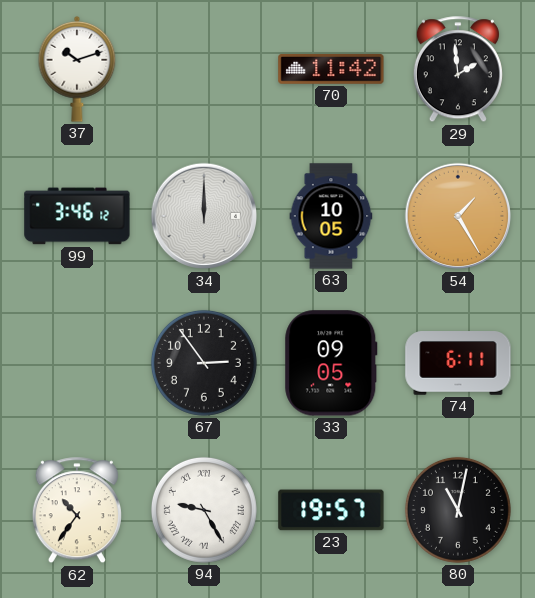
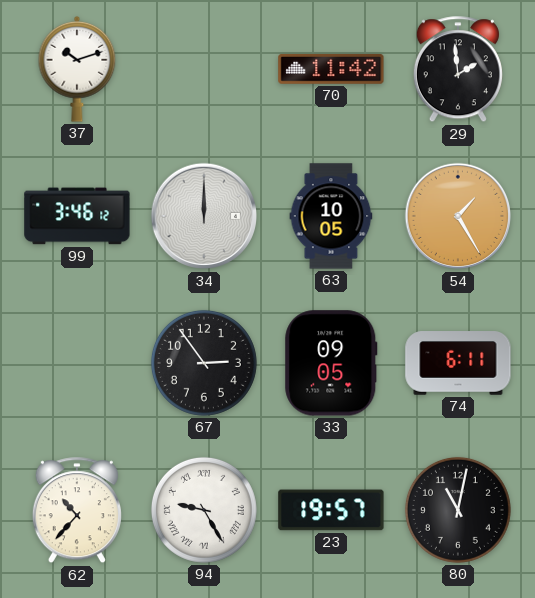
62: 10:36 -> 10:37 (77, 511)
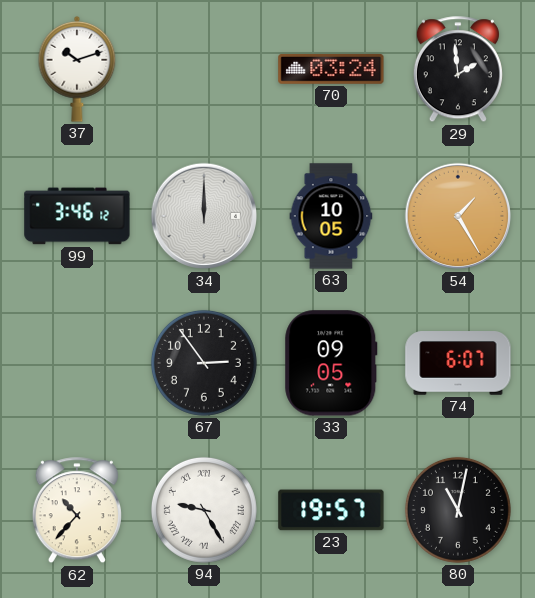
70: 11:42 -> 03:24 (331, 69)
74: 6:11 -> 6:07 (458, 363)
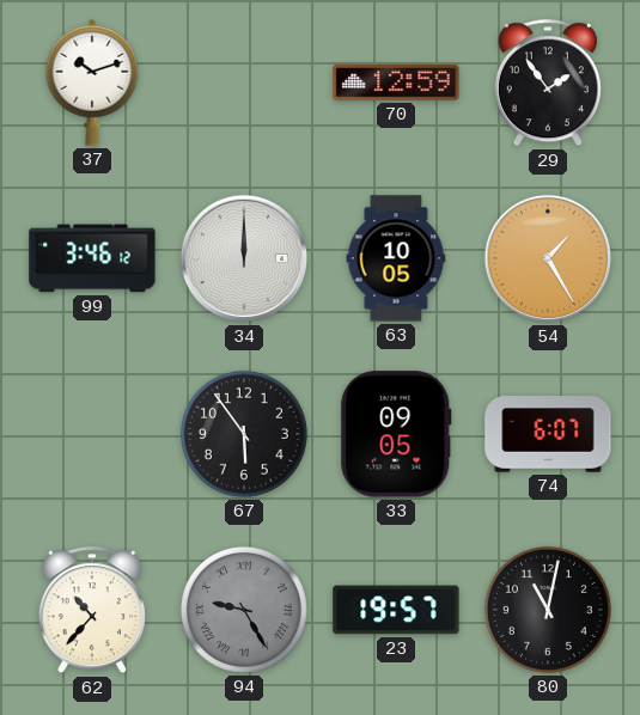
70: 03:24 -> 12:59 (396, 82)
29: 1:59 -> 1:54 (548, 84)
67: 2:54 -> 5:54 (244, 434)
94 dial: white -> grey (244, 610)
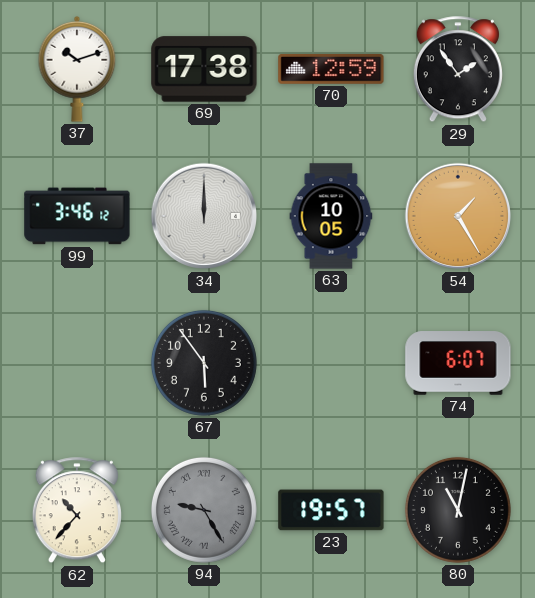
69: none -> 17:38 (204, 69)
33: 09:05 -> none (396, 434)
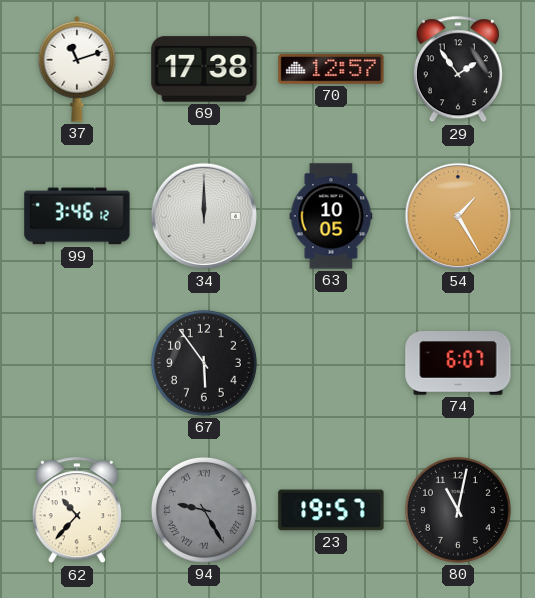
37: 10:12 -> 11:12 (77, 69)
70: 12:59 -> 12:57 (331, 69)
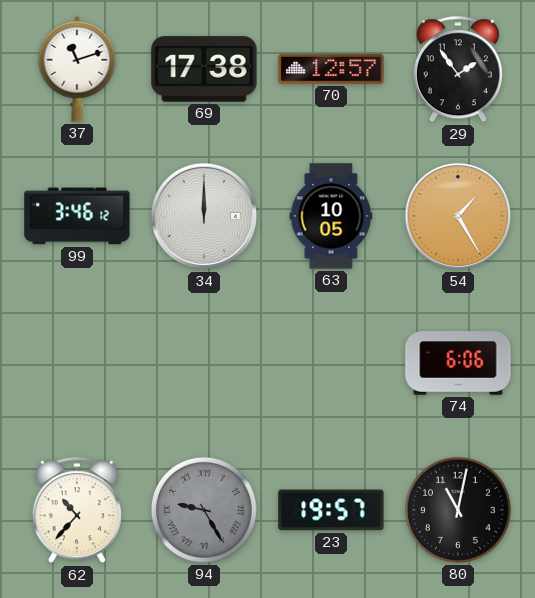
67: 5:54 -> none (204, 363)
74: 6:07 -> 6:06 (458, 363)
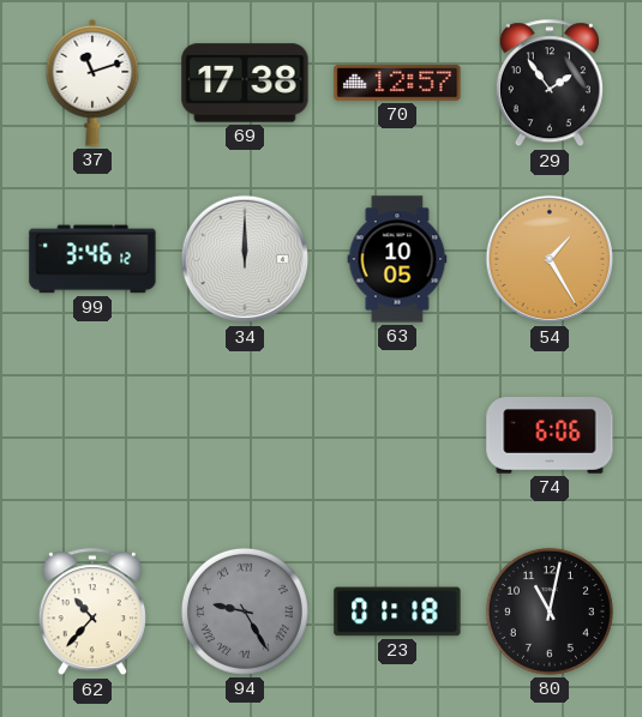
23: 19:57 -> 01:18 (397, 611)
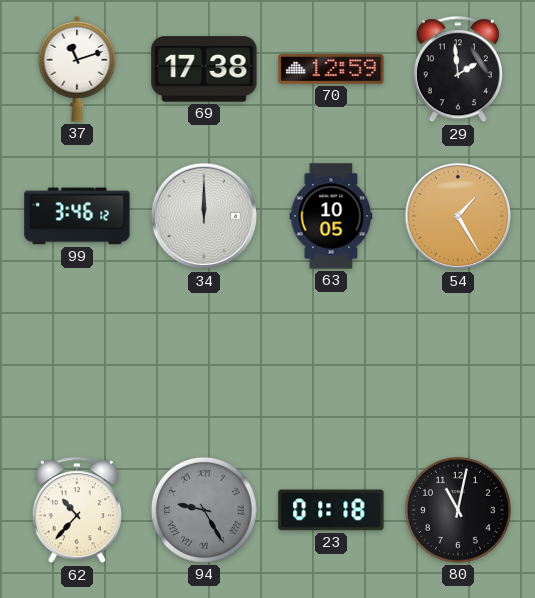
70: 12:57 -> 12:59 (331, 69)
29: 1:54 -> 1:59 (458, 70)
74: 6:06 -> none (550, 435)
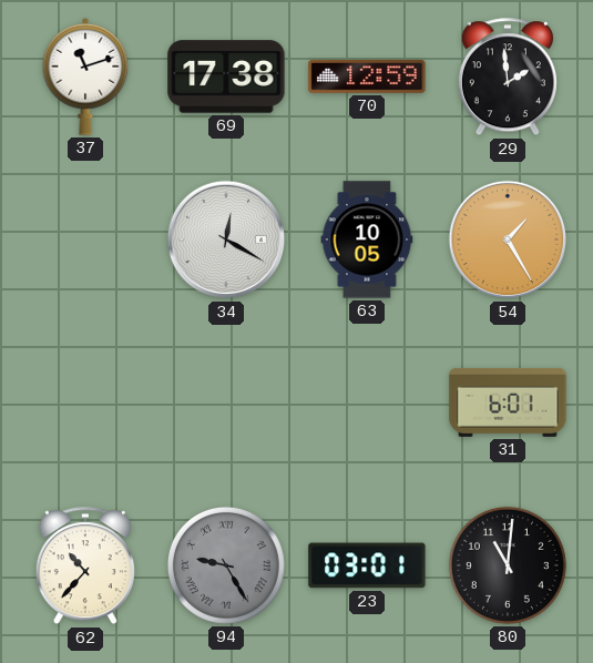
99: 3:46 -> none (77, 216)
34: 12:00 -> 12:20 (226, 239)
31: none -> 6:01 (508, 402)
23: 01:18 -> 03:01 (367, 565)
80: 11:02 -> 11:01 (508, 565)
